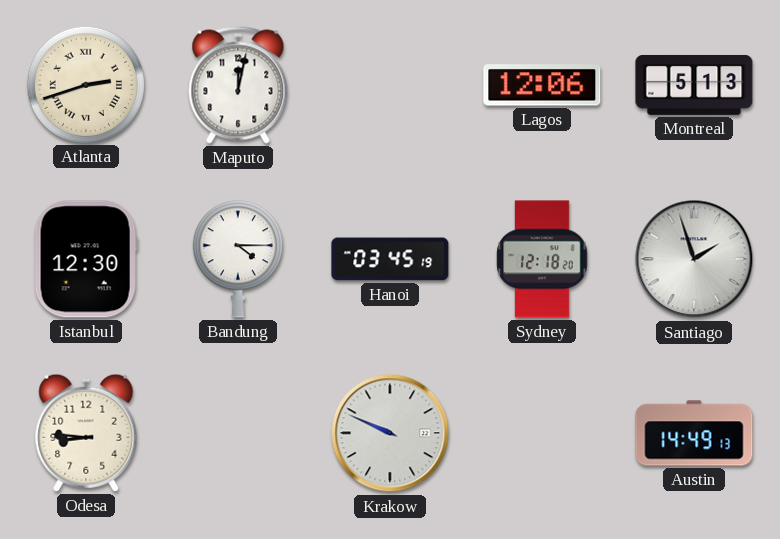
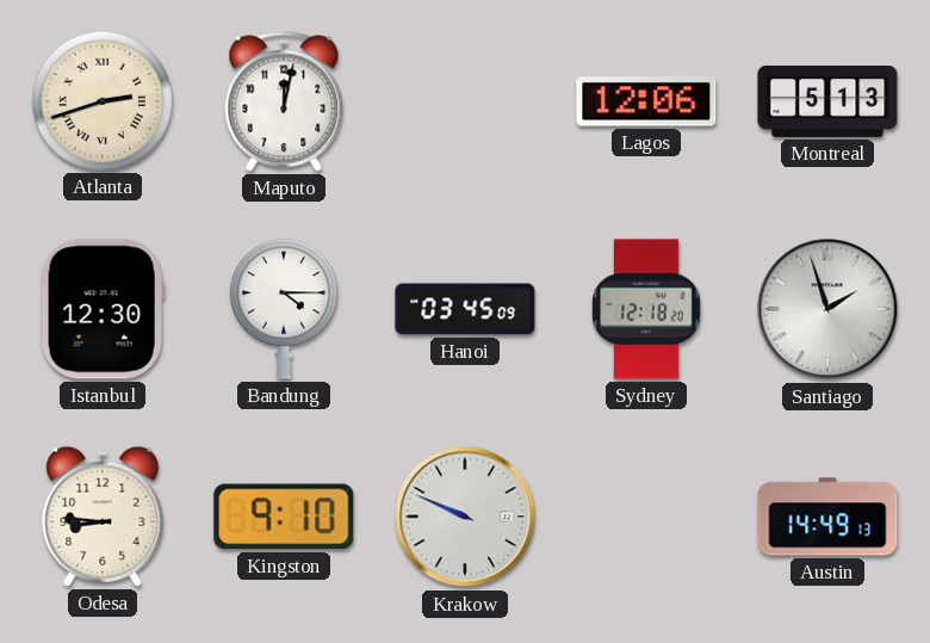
Hanoi: 03:45:19 -> 03:45:09 (465, 309)
Kingston: none -> 9:10 (284, 517)
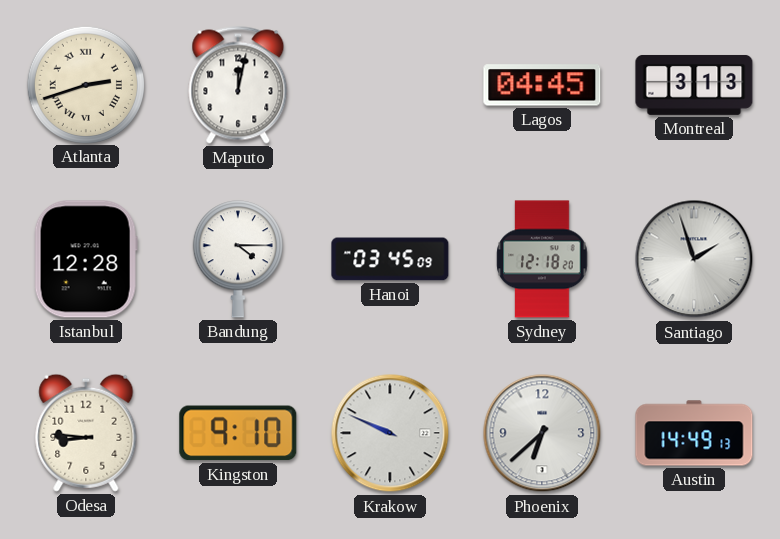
Lagos: 12:06 -> 04:45 (542, 85)
Montreal: 5:13 -> 3:13 (694, 85)
Istanbul: 12:30 -> 12:28 (86, 259)
Phoenix: none -> 6:38 (542, 433)
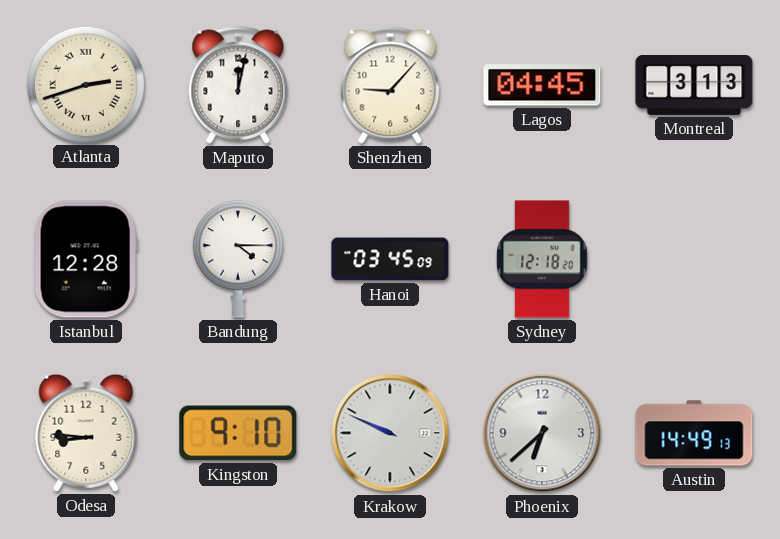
Shenzhen: none -> 9:07 (390, 85)
Santiago: 1:57 -> none (694, 259)
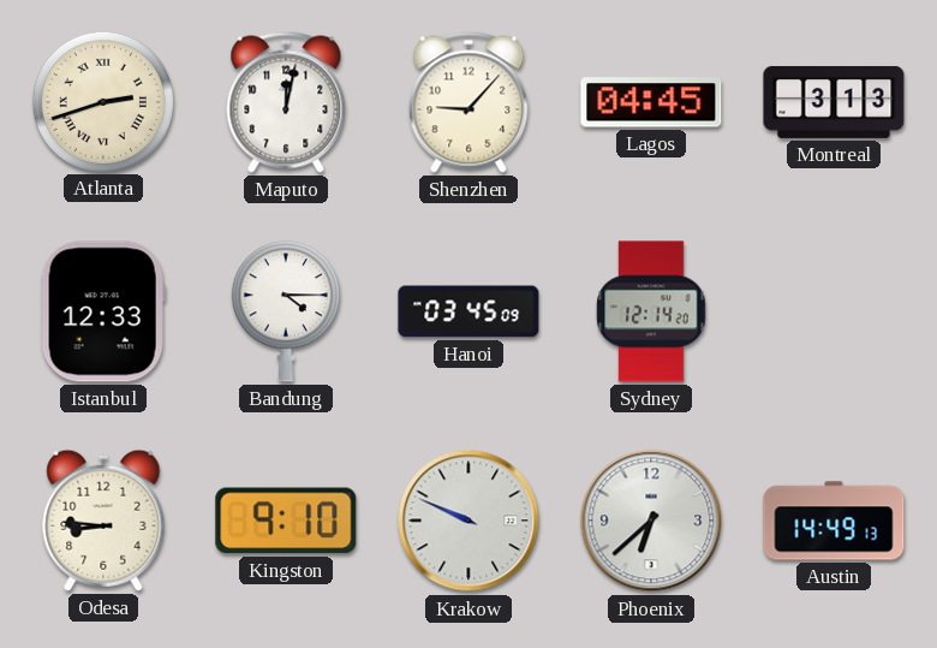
Istanbul: 12:28 -> 12:33 (103, 311)
Sydney: 12:18 -> 12:14 (651, 311)
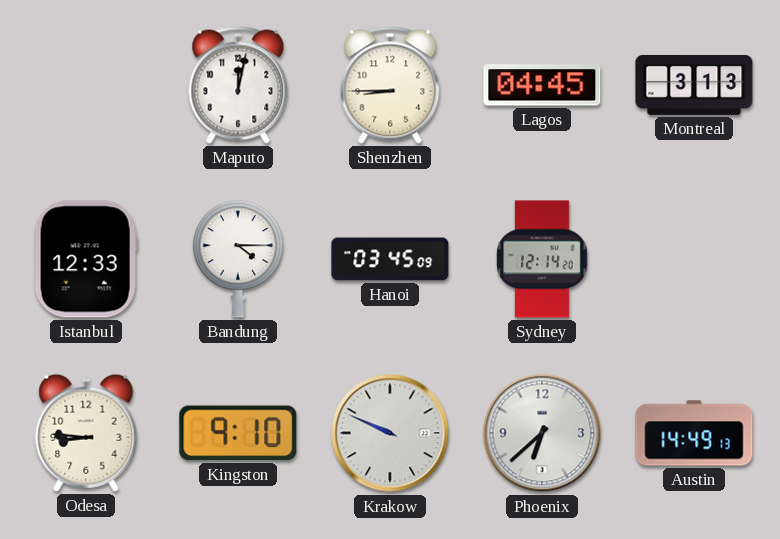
Atlanta: 2:42 -> none (102, 101)
Shenzhen: 9:07 -> 8:45 (390, 85)
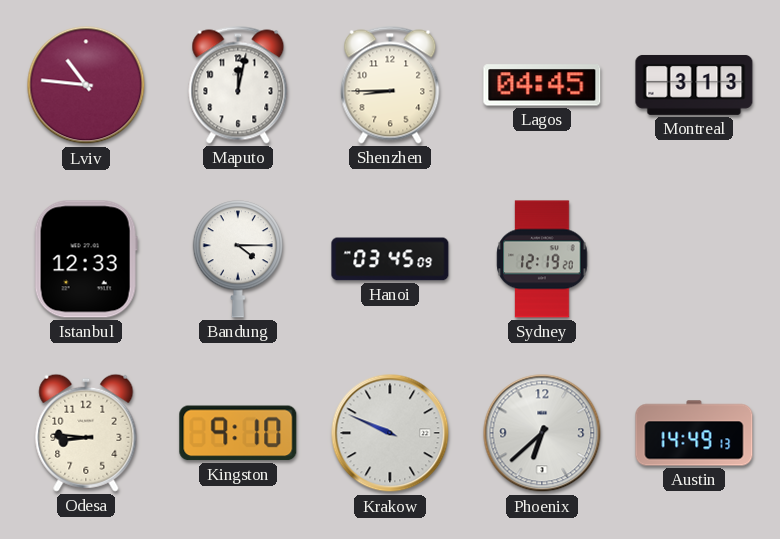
Lviv: none -> 10:46 (86, 85)
Sydney: 12:14 -> 12:19 (542, 259)
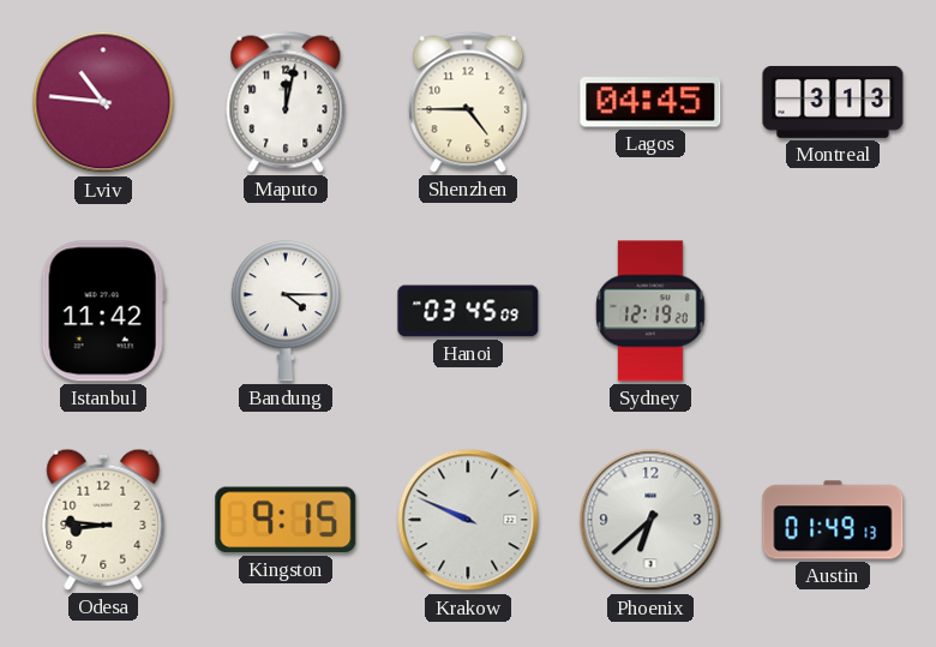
Shenzhen: 8:45 -> 4:45 (468, 102)
Istanbul: 12:33 -> 11:42 (103, 311)
Kingston: 9:10 -> 9:15 (286, 520)
Austin: 14:49 -> 01:49 (833, 520)
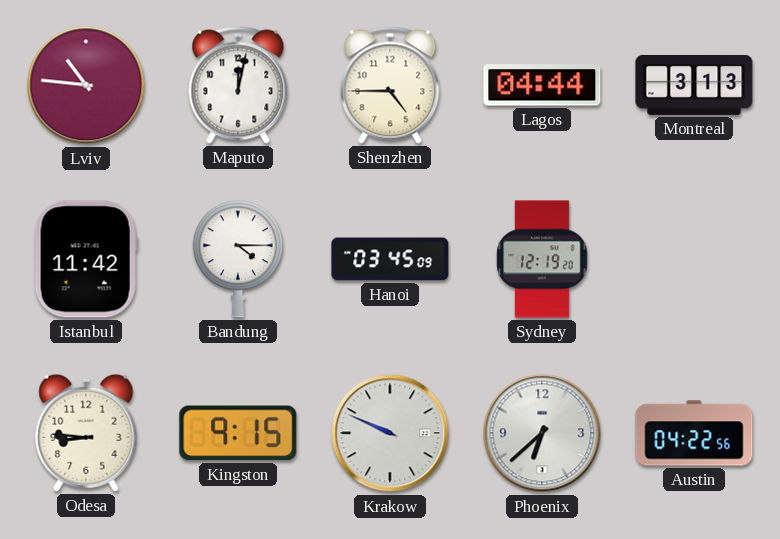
Lagos: 04:45 -> 04:44 (542, 85)
Austin: 01:49 -> 04:22 (694, 433)
